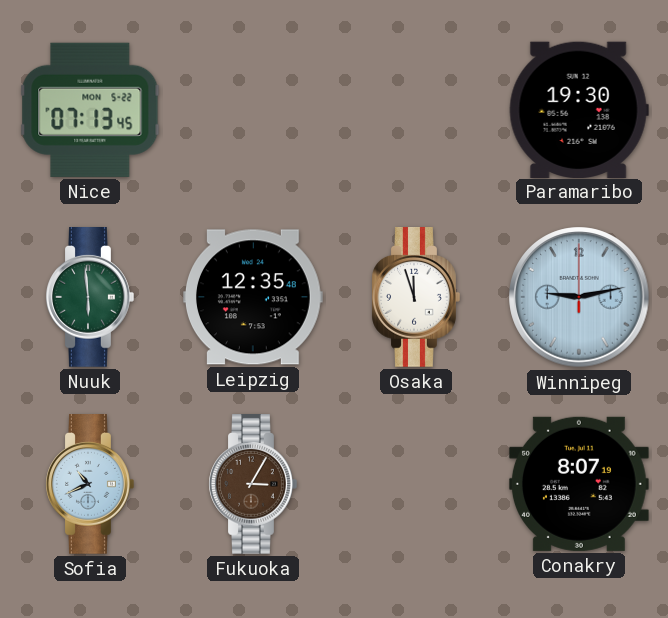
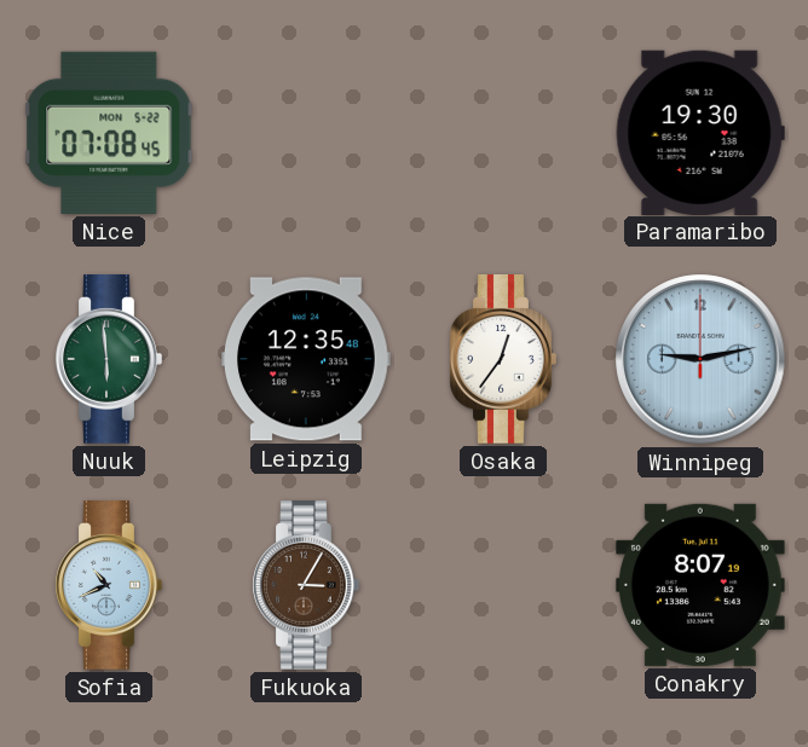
Nice: 07:13 -> 07:08 (109, 133)
Osaka: 11:57 -> 12:36 (503, 360)
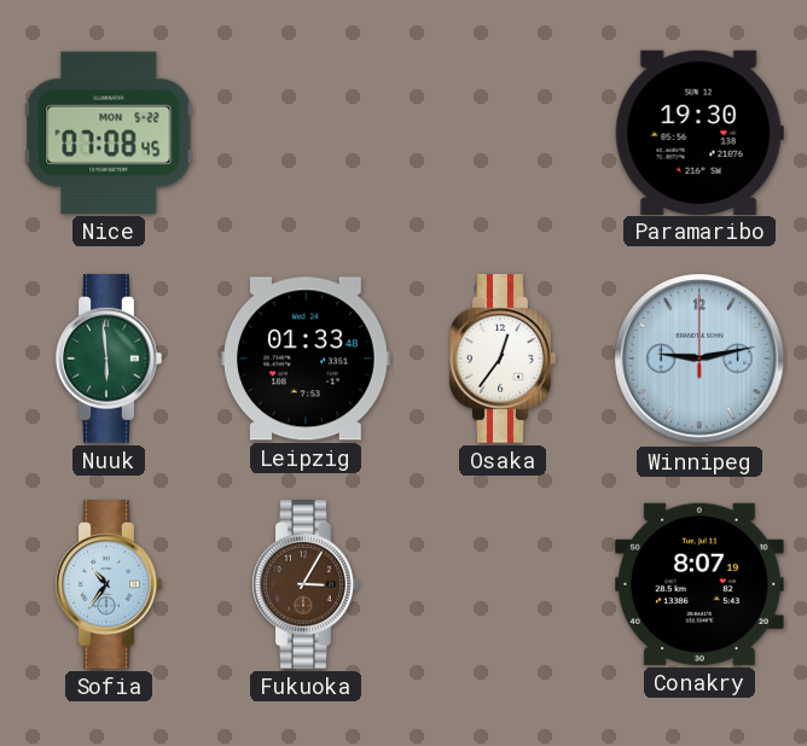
Leipzig: 12:35 -> 01:33 (307, 359)
Sofia: 10:41 -> 10:36 (109, 585)
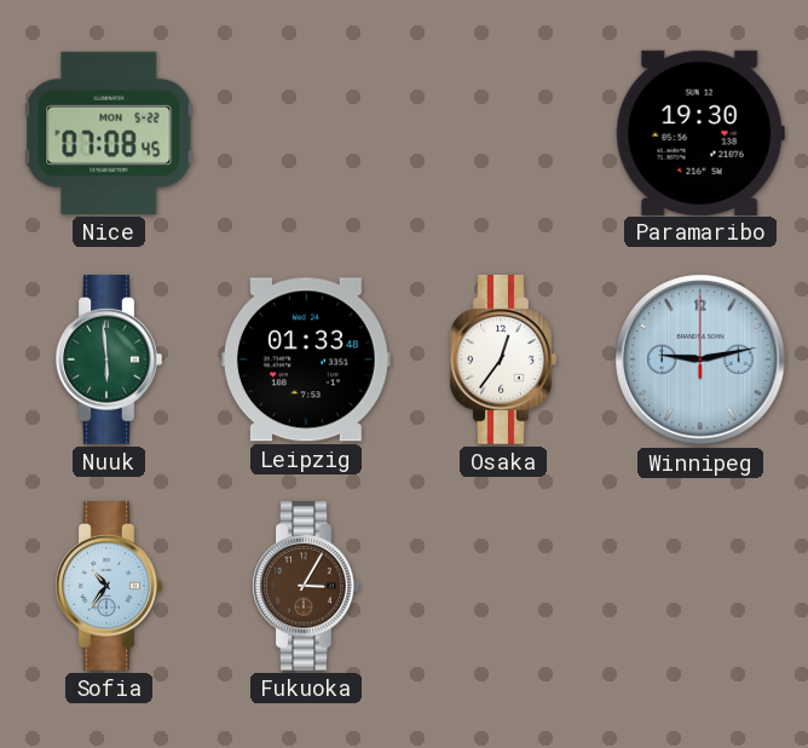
Conakry: 8:07 -> none (699, 584)
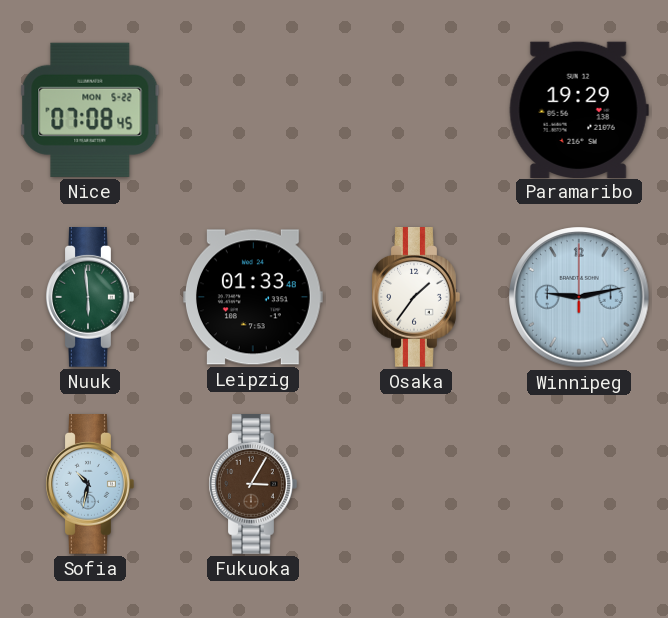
Paramaribo: 19:30 -> 19:29 (579, 109)
Osaka: 12:36 -> 1:36 (416, 298)
Sofia: 10:36 -> 10:32 (90, 485)
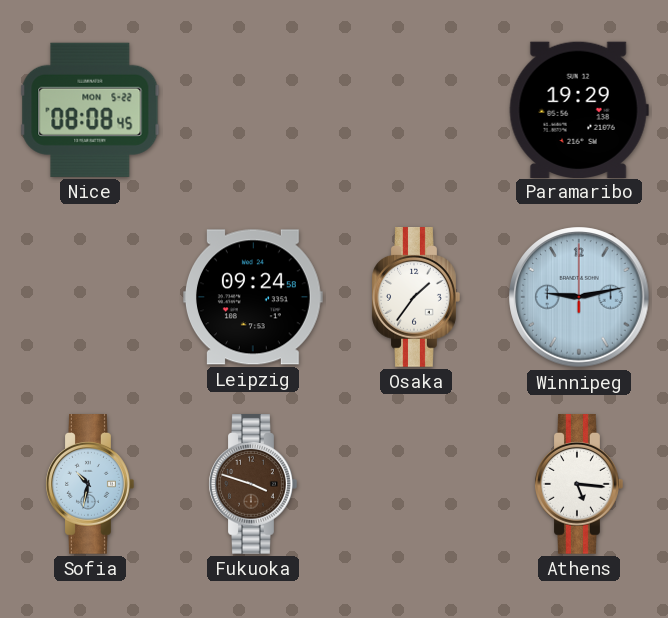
Nice: 07:08 -> 08:08 (90, 110)
Nuuk: 5:59 -> none (90, 298)
Leipzig: 01:33 -> 09:24 (254, 297)
Fukuoka: 3:05 -> 3:48 (253, 485)
Athens: none -> 5:16 (579, 485)
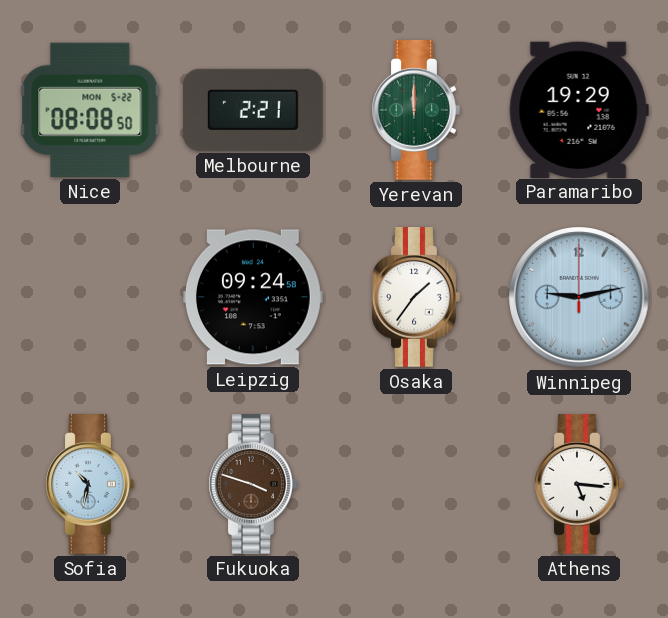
Nice: 08:08:45 -> 08:08:50 (90, 110)
Melbourne: none -> 2:21 (253, 110)
Yerevan: none -> 12:00 (416, 111)
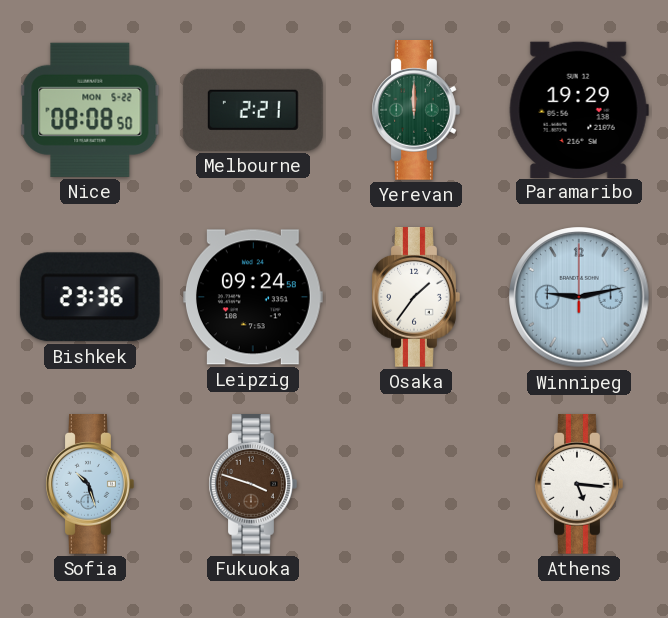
Bishkek: none -> 23:36 (90, 297)
Sofia: 10:32 -> 10:27 (90, 485)
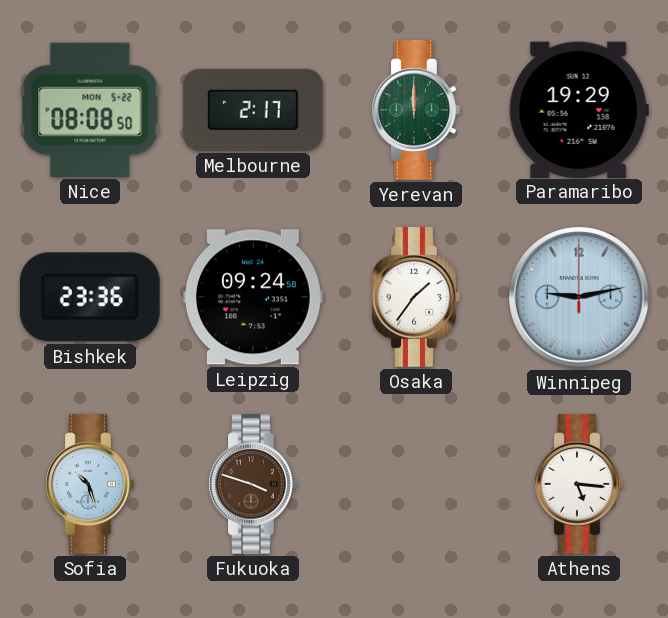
Melbourne: 2:21 -> 2:17 (253, 110)
